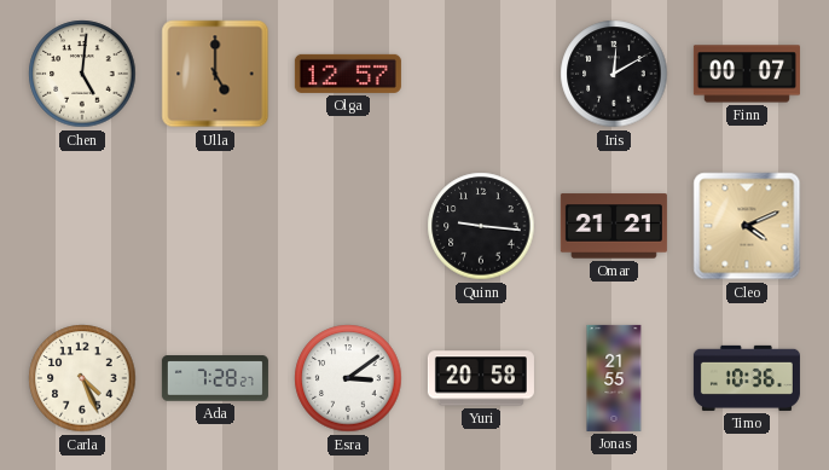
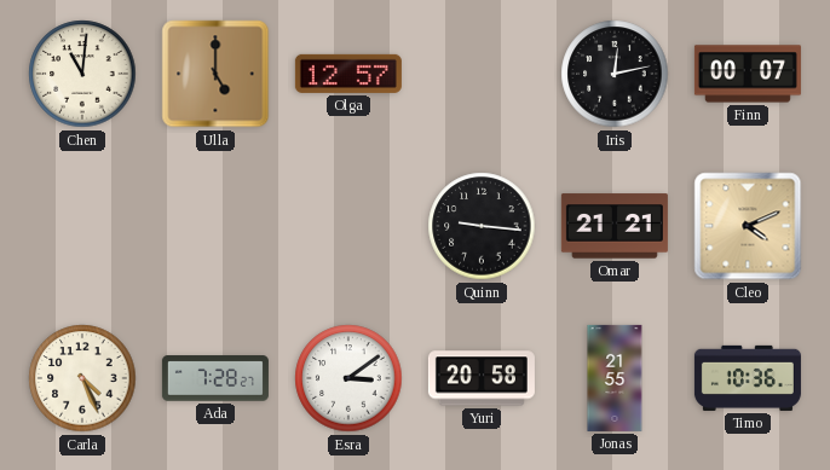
Chen: 5:01 -> 11:01 (82, 74)
Iris: 12:10 -> 12:13 (615, 74)
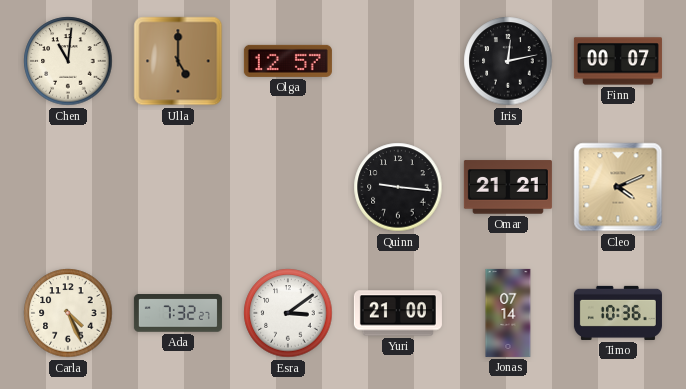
Ada: 7:28 -> 7:32 (178, 313)
Yuri: 20:58 -> 21:00 (398, 313)
Jonas: 21:55 -> 07:14 (508, 313)
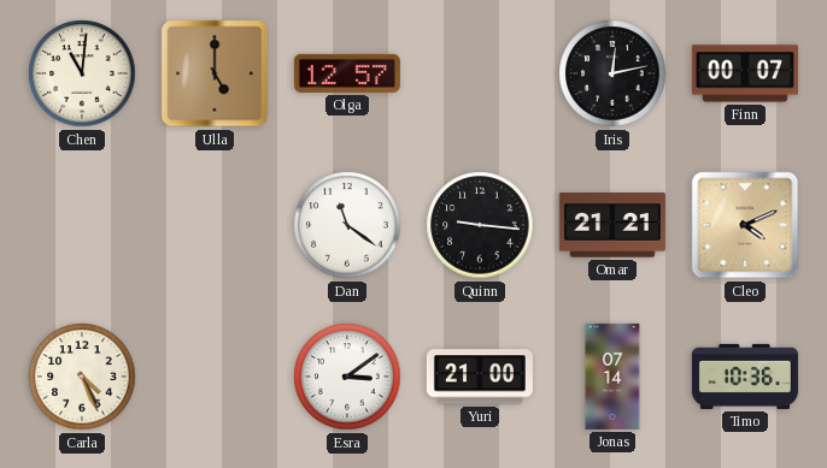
Dan: none -> 11:21 (347, 225)
Ada: 7:32 -> none (178, 313)
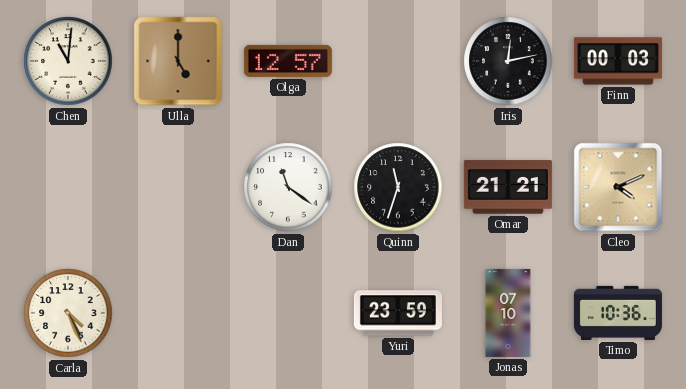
Finn: 00:07 -> 00:03 (618, 61)
Quinn: 9:16 -> 11:33 (398, 187)
Esra: 3:09 -> none (347, 377)
Yuri: 21:00 -> 23:59 (398, 313)
Jonas: 07:14 -> 07:10 (508, 313)
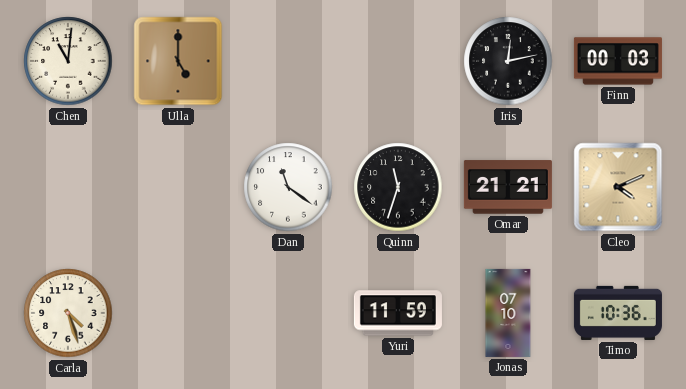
Olga: 12:57 -> none (288, 61)
Carla: 4:26 -> 4:27 (68, 313)
Yuri: 23:59 -> 11:59 (398, 313)
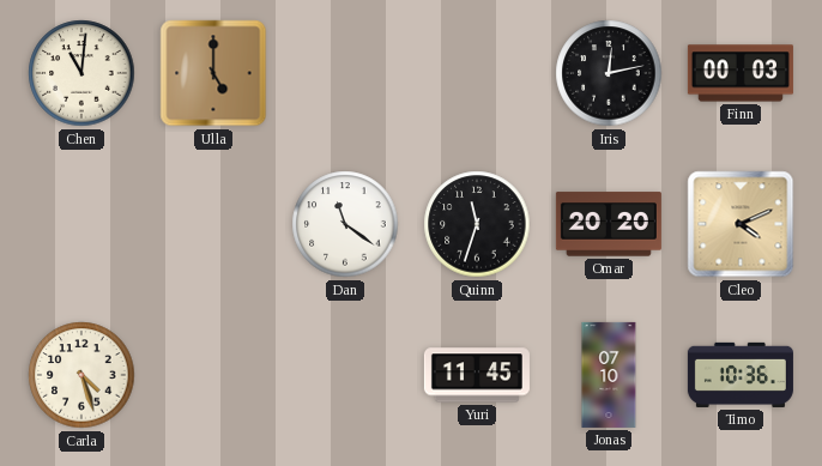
Omar: 21:21 -> 20:20 (609, 224)
Yuri: 11:59 -> 11:45 (477, 375)
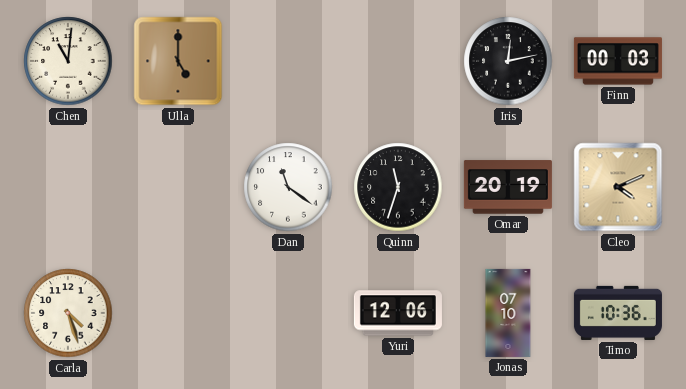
Omar: 20:20 -> 20:19 (508, 187)
Yuri: 11:45 -> 12:06 (398, 313)
